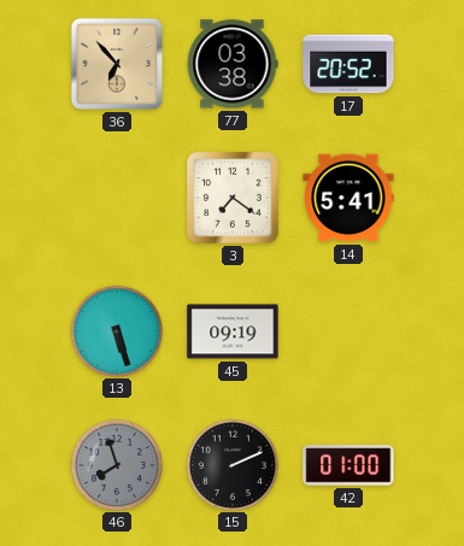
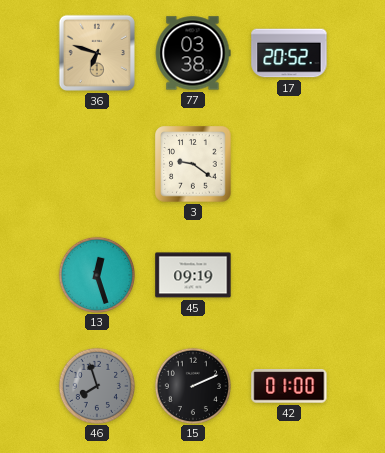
36: 6:53 -> 6:48 (97, 53)
3: 7:21 -> 9:21 (193, 164)
14: 5:41 -> none (348, 198)
13: 5:27 -> 12:27 (96, 274)
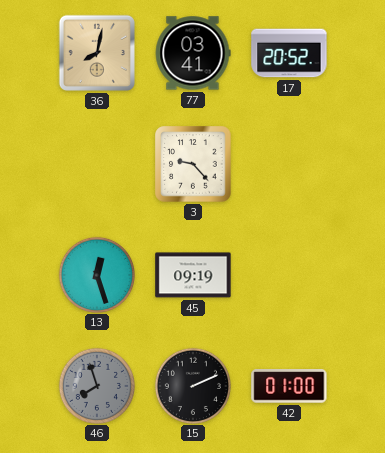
36: 6:48 -> 8:02 (97, 53)
77: 03:38 -> 03:41 (193, 53)
3: 9:21 -> 9:23 (193, 164)
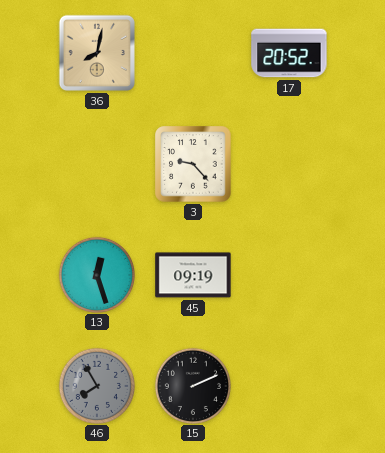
77: 03:41 -> none (193, 53)
46: 7:57 -> 7:55 (96, 385)
42: 01:00 -> none (289, 386)
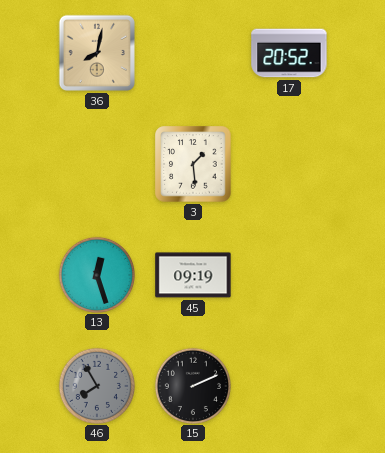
3: 9:23 -> 1:29 (193, 164)
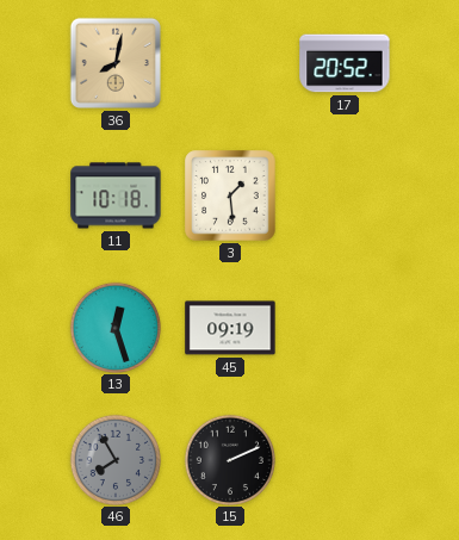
11: none -> 10:18 (116, 195)
